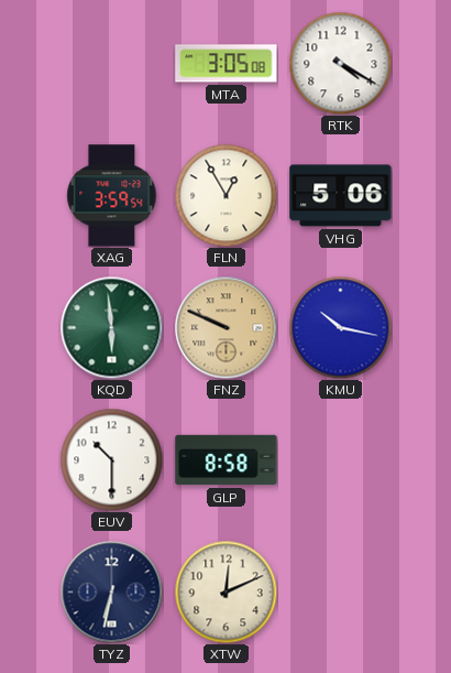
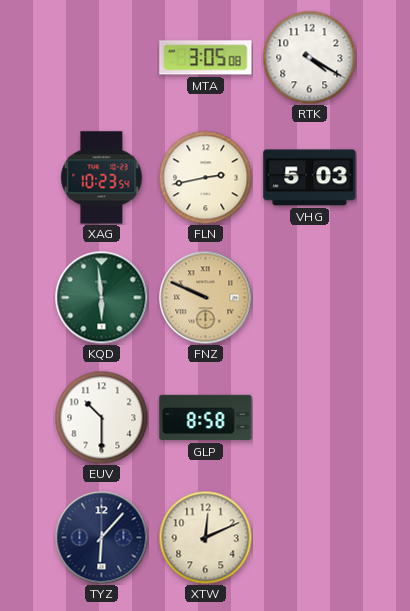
XAG: 3:59 -> 10:23 (102, 178)
FLN: 12:55 -> 2:43 (205, 177)
VHG: 5:06 -> 5:03 (310, 178)
KMU: 10:17 -> none (340, 327)
TYZ: 6:32 -> 6:07 (101, 537)
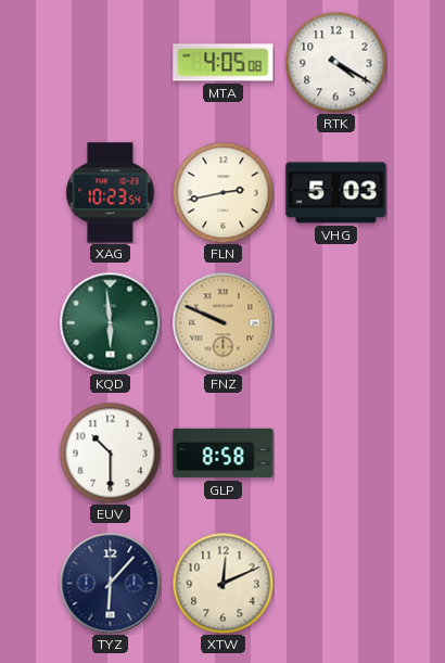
MTA: 3:05 -> 4:05 (224, 63)
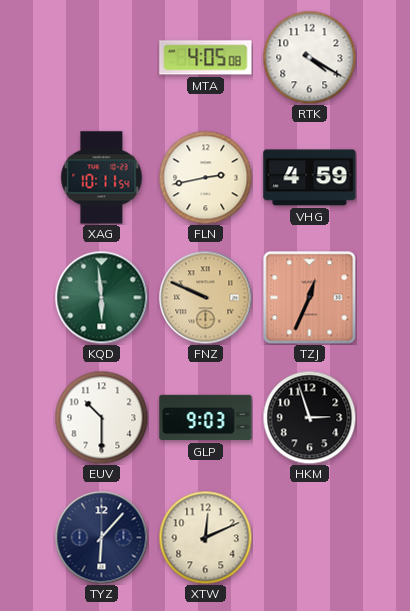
XAG: 10:23 -> 10:11 (102, 178)
VHG: 5:03 -> 4:59 (310, 178)
TZJ: none -> 12:34 (309, 297)
GLP: 8:58 -> 9:03 (206, 418)
HKM: none -> 2:57 (309, 417)
